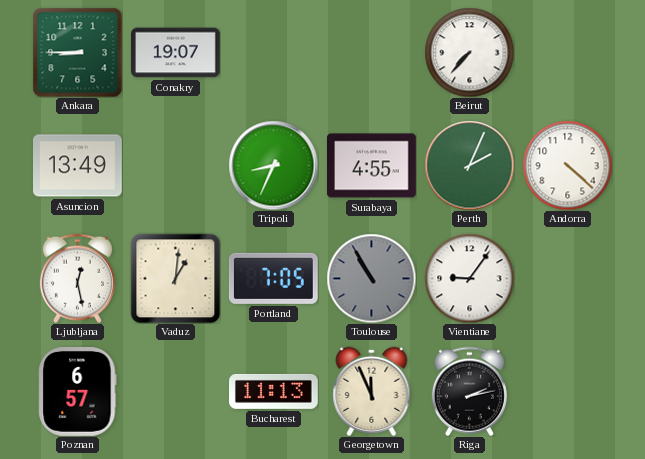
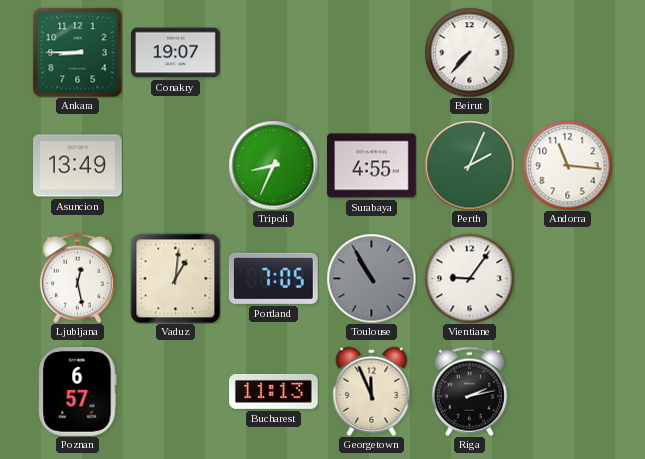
Andorra: 4:22 -> 11:16 (567, 165)
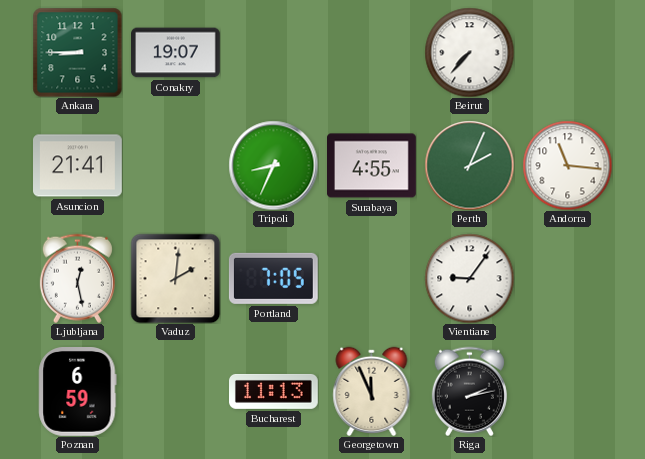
Asuncion: 13:49 -> 21:41 (78, 166)
Vaduz: 1:01 -> 2:01 (175, 278)
Toulouse: 10:55 -> none (371, 278)
Poznan: 6:57 -> 6:59 (78, 392)
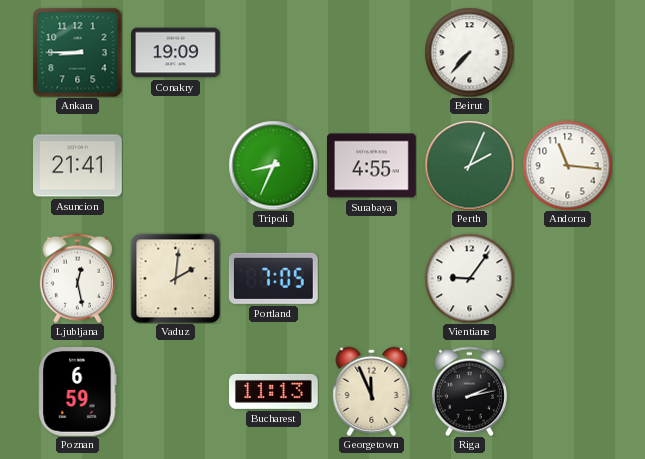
Conakry: 19:07 -> 19:09 (176, 53)
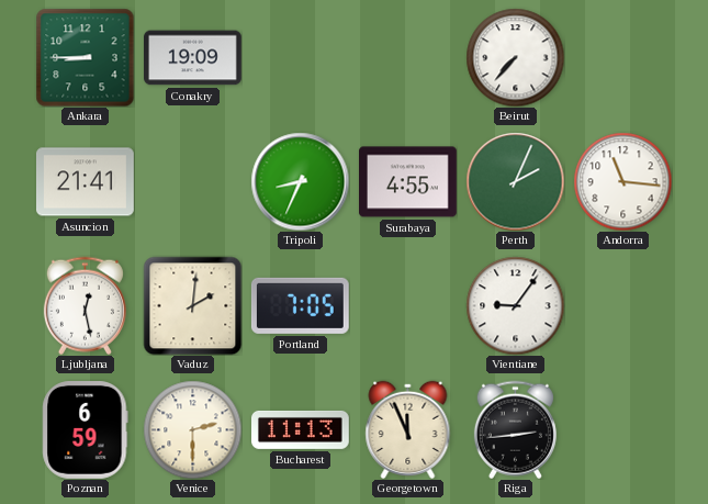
Venice: none -> 2:30 (192, 429)
Riga: 2:13 -> 2:44 (515, 429)
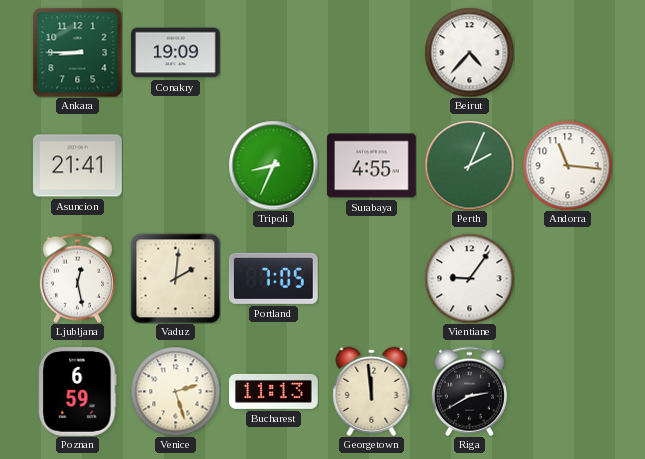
Beirut: 7:37 -> 4:37 (469, 52)
Venice: 2:30 -> 2:27 (175, 391)
Georgetown: 11:56 -> 11:59 (372, 391)
Riga: 2:44 -> 2:40 (469, 391)
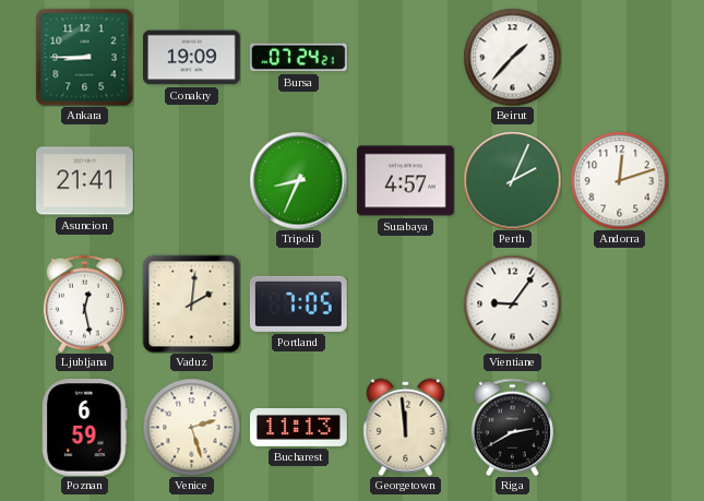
Bursa: none -> 07:24 (299, 58)
Beirut: 4:37 -> 1:37 (512, 57)
Surabaya: 4:55 -> 4:57 (406, 181)
Andorra: 11:16 -> 12:12 (619, 180)
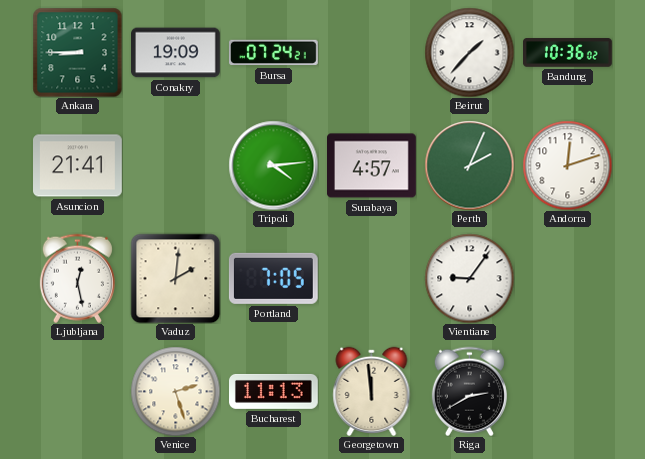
Bandung: none -> 10:36 (568, 53)
Tripoli: 8:34 -> 4:14 (273, 165)
Poznan: 6:59 -> none (85, 428)
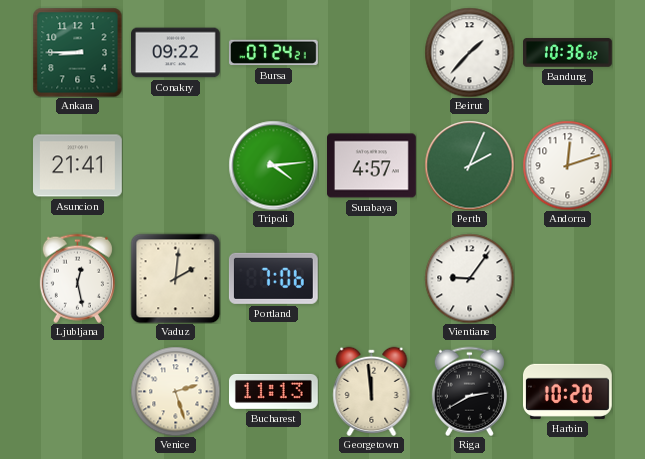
Conakry: 19:09 -> 09:22 (176, 53)
Portland: 7:05 -> 7:06 (273, 278)
Harbin: none -> 10:20 (568, 391)
